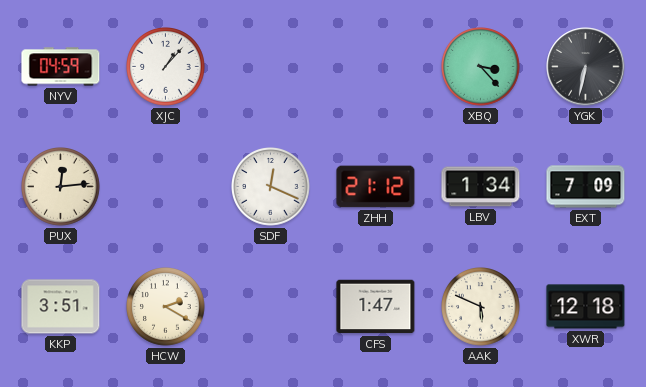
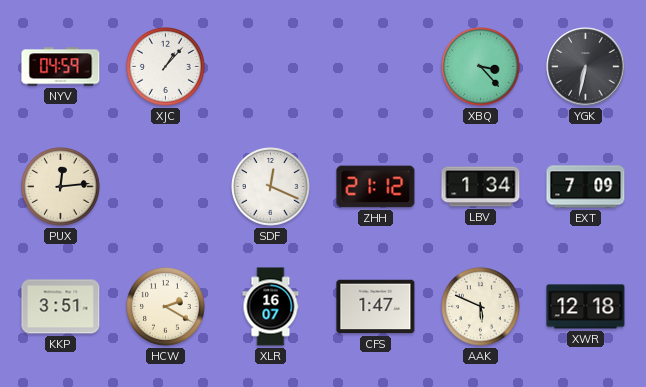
XLR: none -> 16:07 (271, 307)
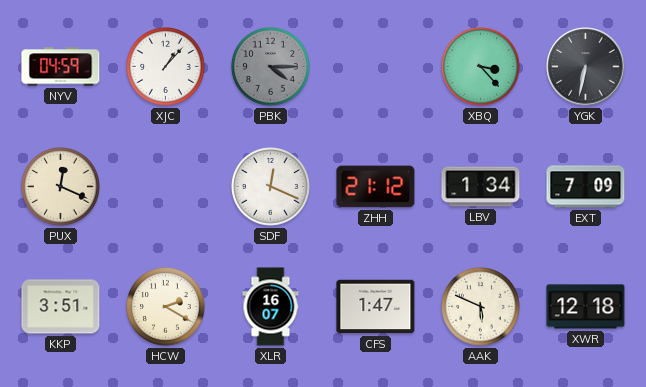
PBK: none -> 4:15 (271, 67)
PUX: 12:14 -> 12:19 (61, 187)
